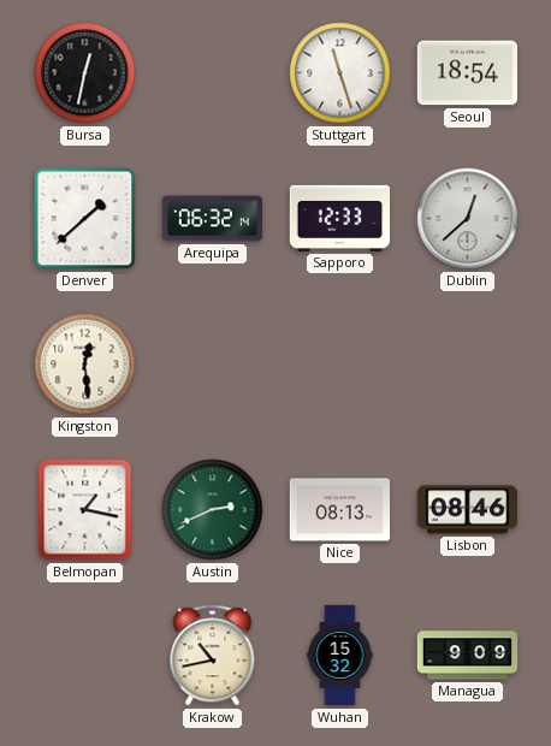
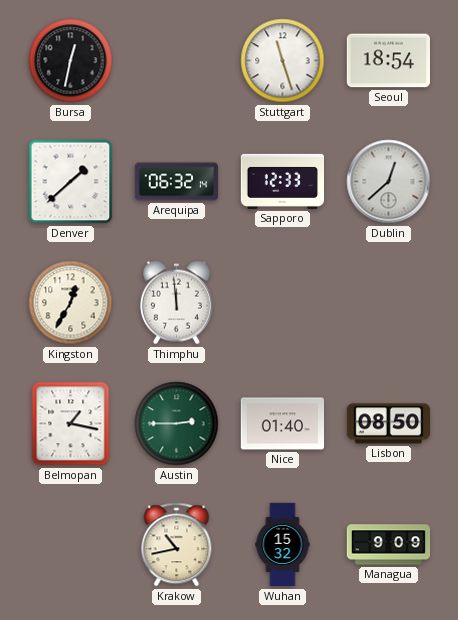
Kingston: 12:29 -> 12:35 (71, 303)
Thimphu: none -> 11:59 (176, 303)
Austin: 2:41 -> 2:45 (177, 424)
Nice: 08:13 -> 01:40 (283, 424)
Lisbon: 08:46 -> 08:50 (389, 424)
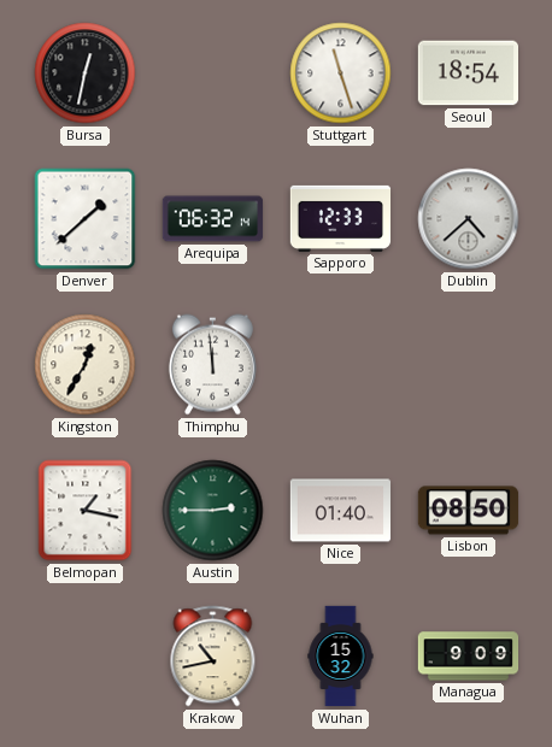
Dublin: 12:38 -> 4:38 (469, 219)
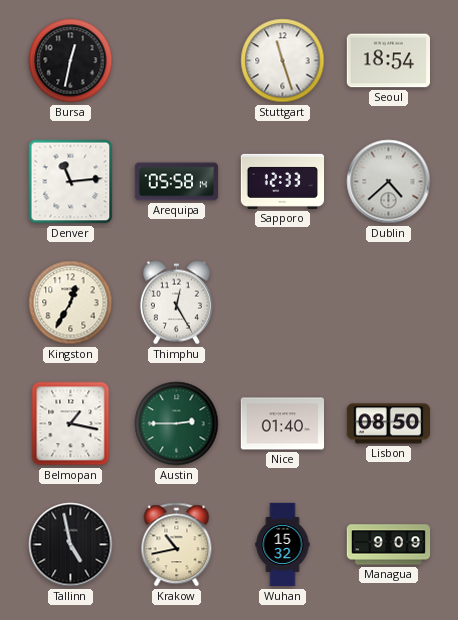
Denver: 1:38 -> 11:14 (71, 182)
Arequipa: 06:32 -> 05:58 (177, 182)
Thimphu: 11:59 -> 12:25 (176, 303)
Tallinn: none -> 4:58 (71, 545)
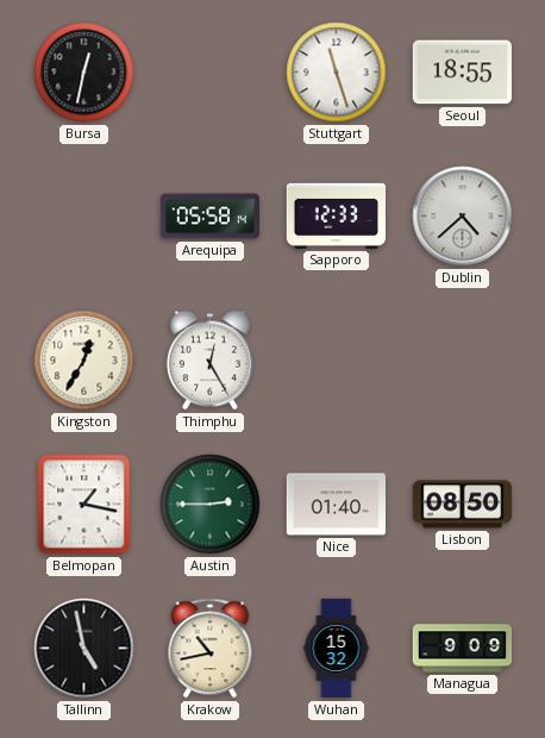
Seoul: 18:54 -> 18:55 (462, 73)
Denver: 11:14 -> none (71, 182)
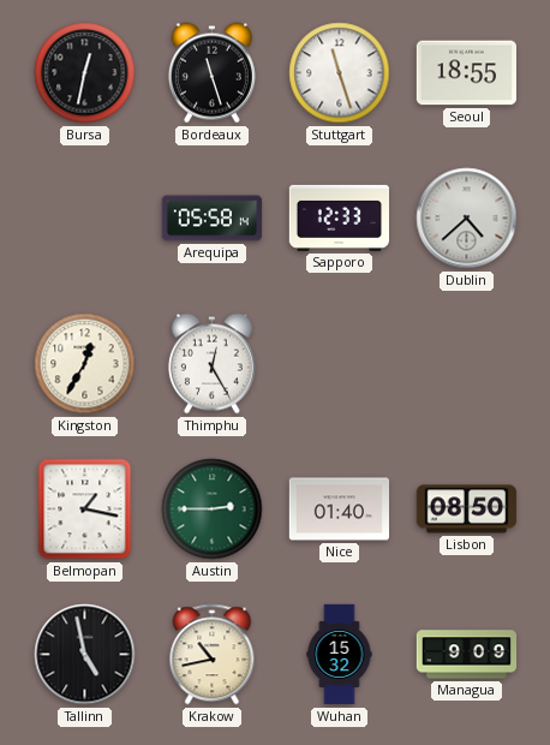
Bordeaux: none -> 11:27 (211, 73)
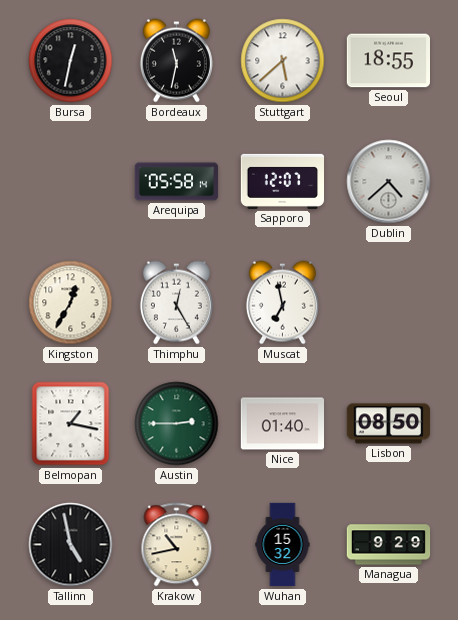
Bordeaux: 11:27 -> 11:32 (176, 61)
Stuttgart: 11:27 -> 5:38 (283, 61)
Sapporo: 12:33 -> 12:07 (283, 181)
Muscat: none -> 6:58 (282, 303)
Managua: 9:09 -> 9:29 (389, 545)
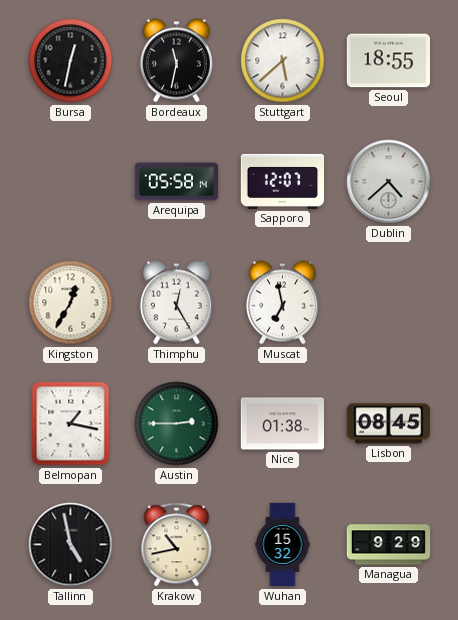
Nice: 01:40 -> 01:38 (283, 424)
Lisbon: 08:50 -> 08:45 (389, 424)
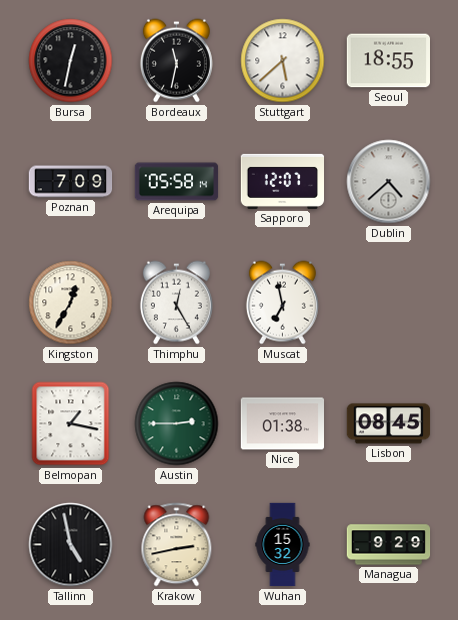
Poznan: none -> 7:09 (71, 182)
Krakow: 10:43 -> 2:43 (177, 545)
